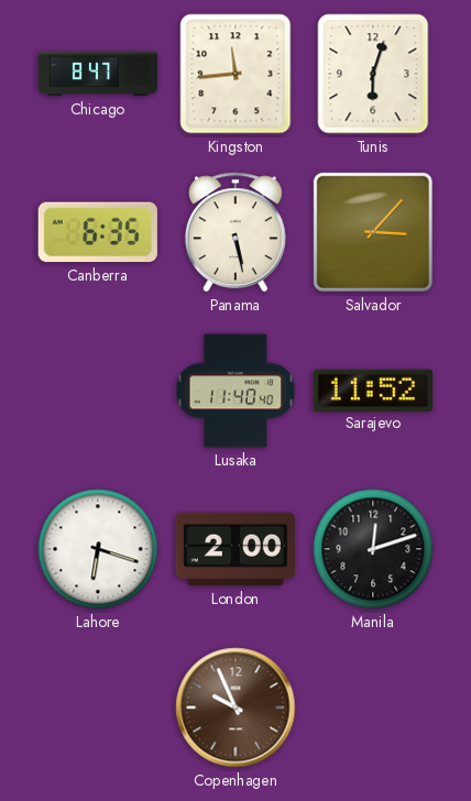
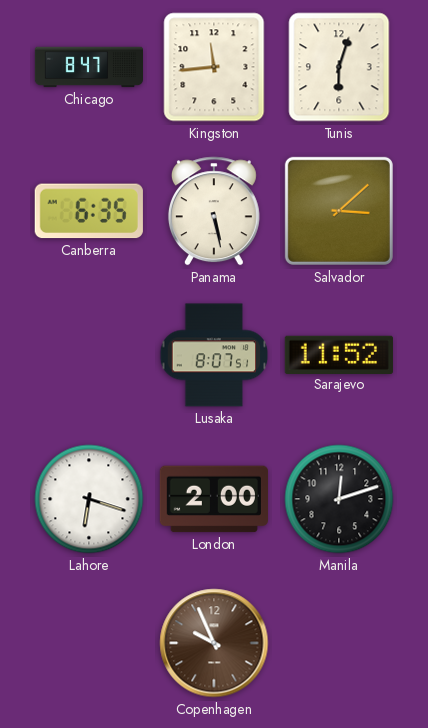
Salvador: 3:07 -> 3:08 (339, 211)
Lusaka: 11:40 -> 8:07 (214, 355)
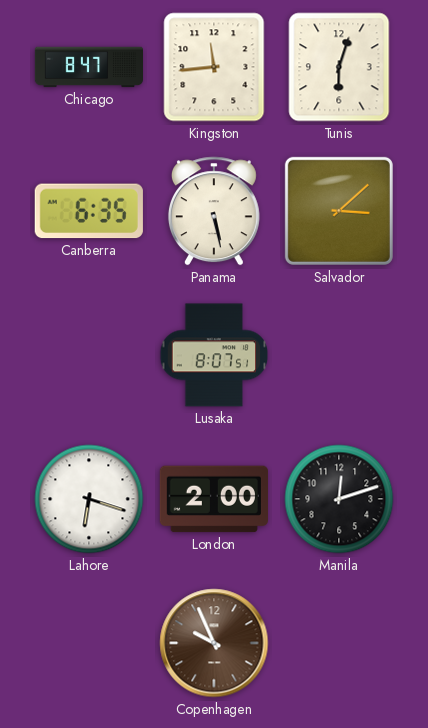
Sarajevo: 11:52 -> none (339, 354)
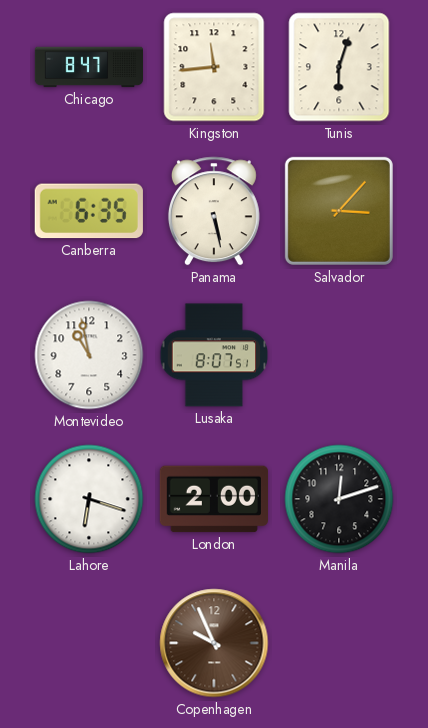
Salvador: 3:08 -> 3:07 (339, 211)
Montevideo: none -> 10:58 (89, 355)
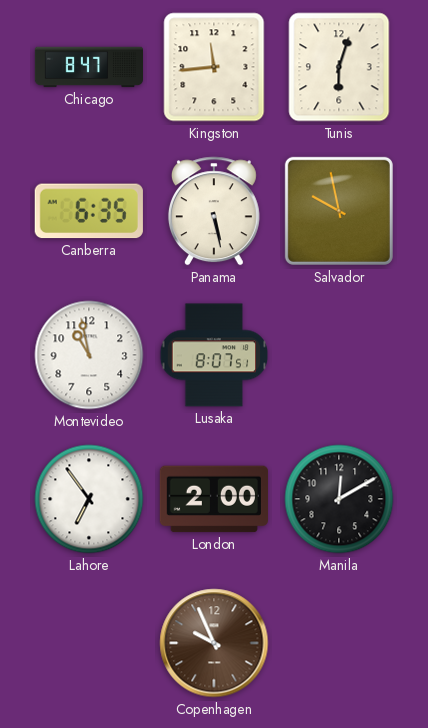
Salvador: 3:07 -> 9:58 (339, 211)
Lahore: 6:18 -> 6:54 (89, 499)
Manila: 12:12 -> 12:10 (339, 499)
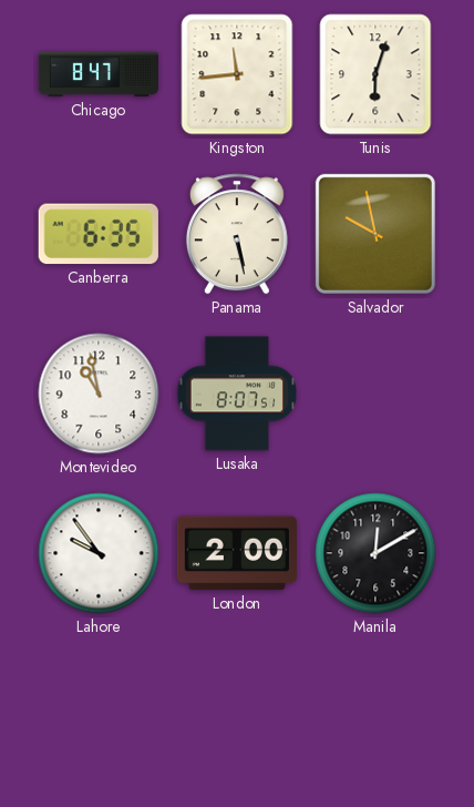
Lahore: 6:54 -> 9:54 (99, 553)
Copenhagen: 9:56 -> none (214, 643)
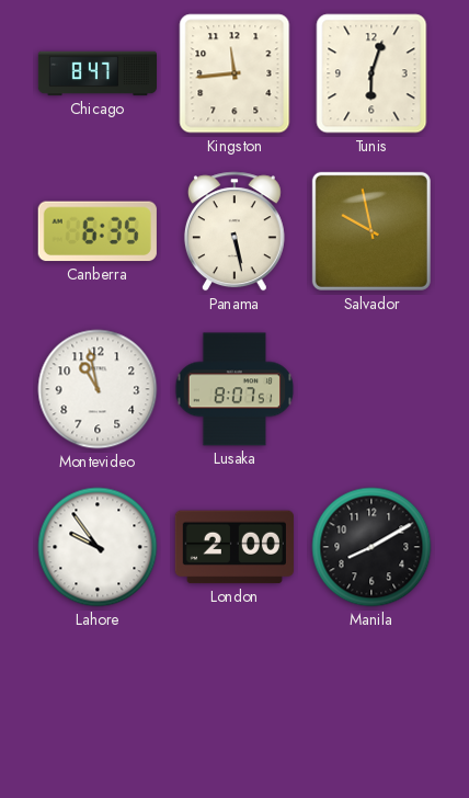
Manila: 12:10 -> 8:10 (371, 547)
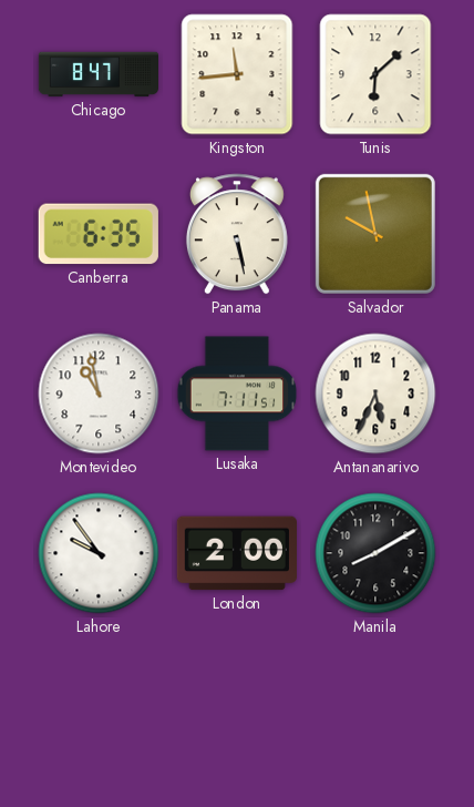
Tunis: 6:03 -> 6:08 (375, 74)
Lusaka: 8:07 -> 7:11 (237, 394)
Antananarivo: none -> 5:34 (375, 394)
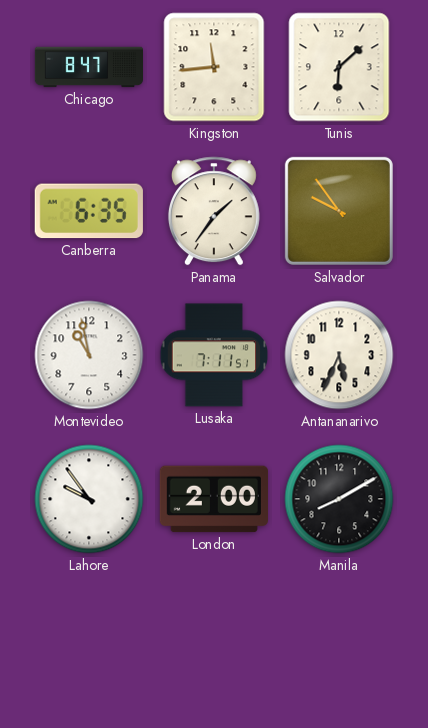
Panama: 5:28 -> 1:36 (214, 211)
Salvador: 9:58 -> 9:54 (339, 211)
